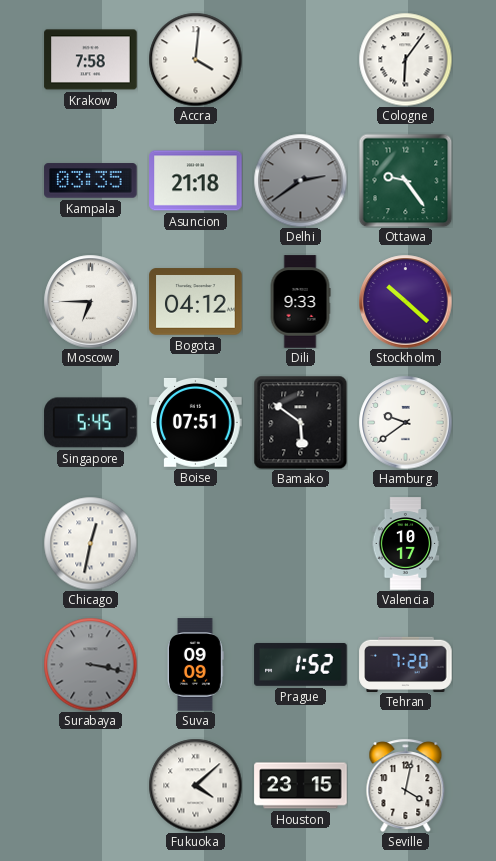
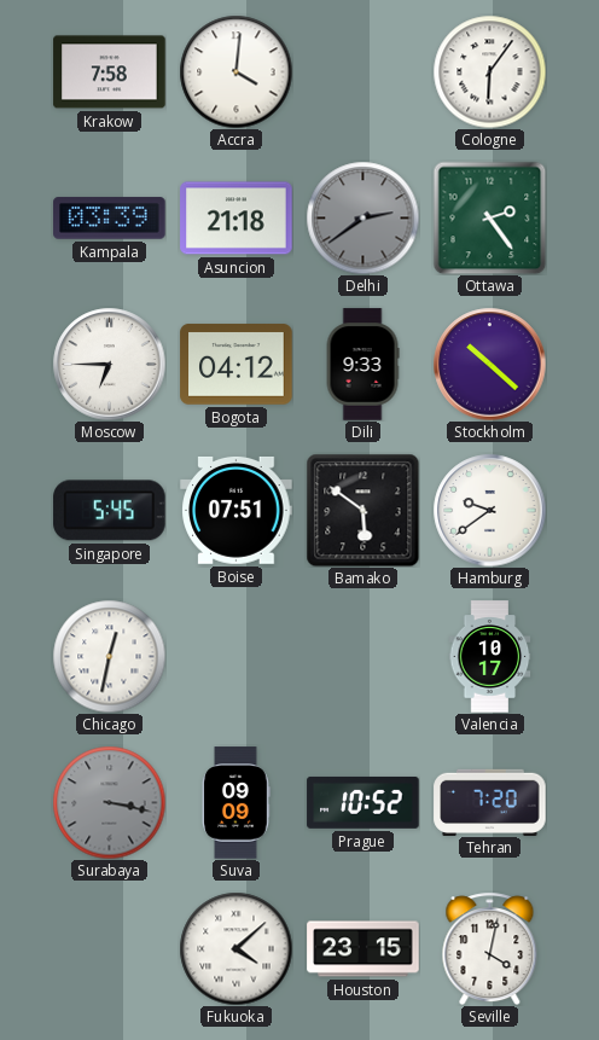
Kampala: 03:35 -> 03:39 (110, 219)
Ottawa: 9:24 -> 2:24 (489, 217)
Prague: 1:52 -> 10:52 (364, 803)
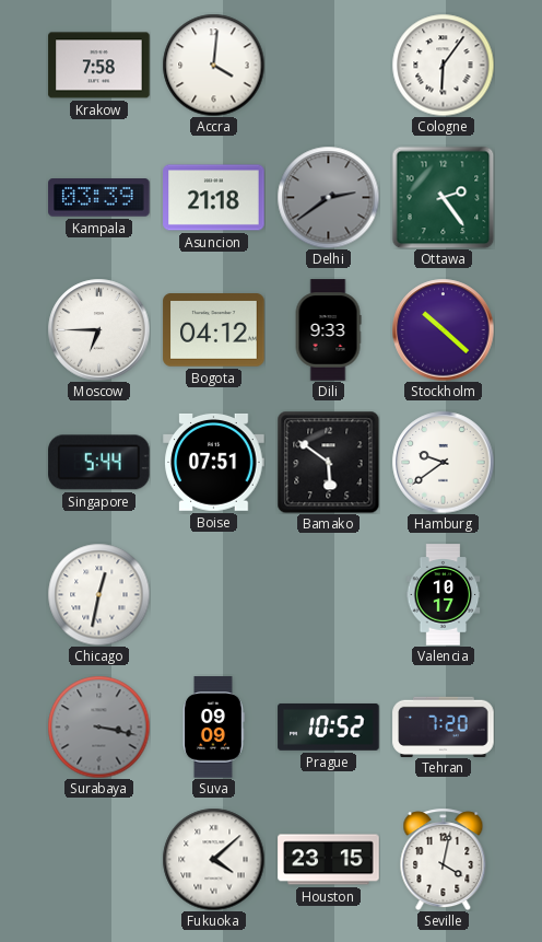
Singapore: 5:45 -> 5:44 (99, 463)
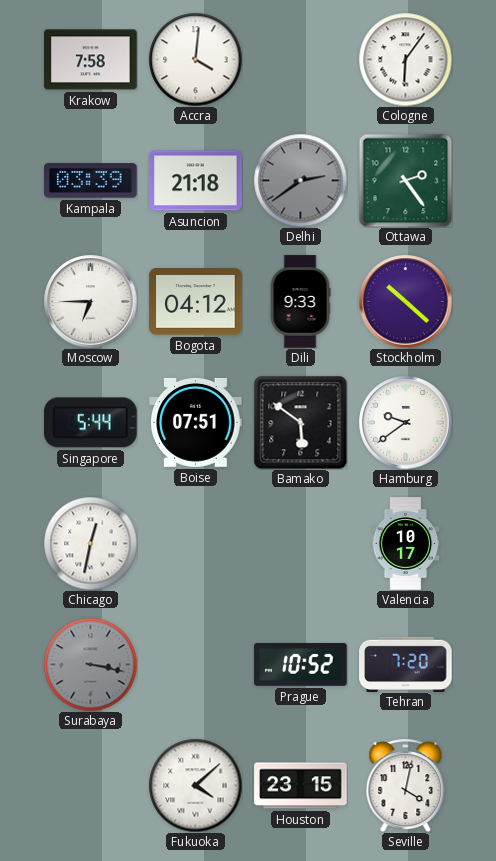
Suva: 09:09 -> none (214, 728)
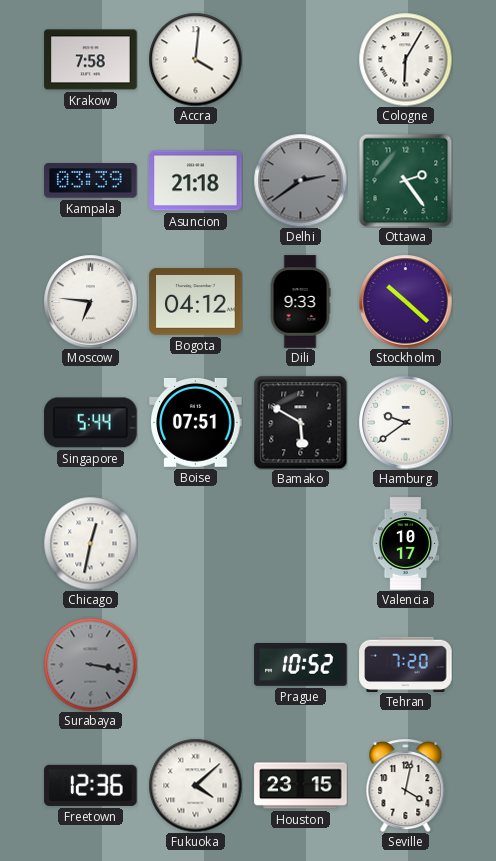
Cologne: 6:06 -> 6:05 (405, 59)
Moscow: 6:45 -> 6:46 (90, 301)
Bamako: 5:51 -> 5:50 (300, 422)
Freetown: none -> 12:36 (91, 785)
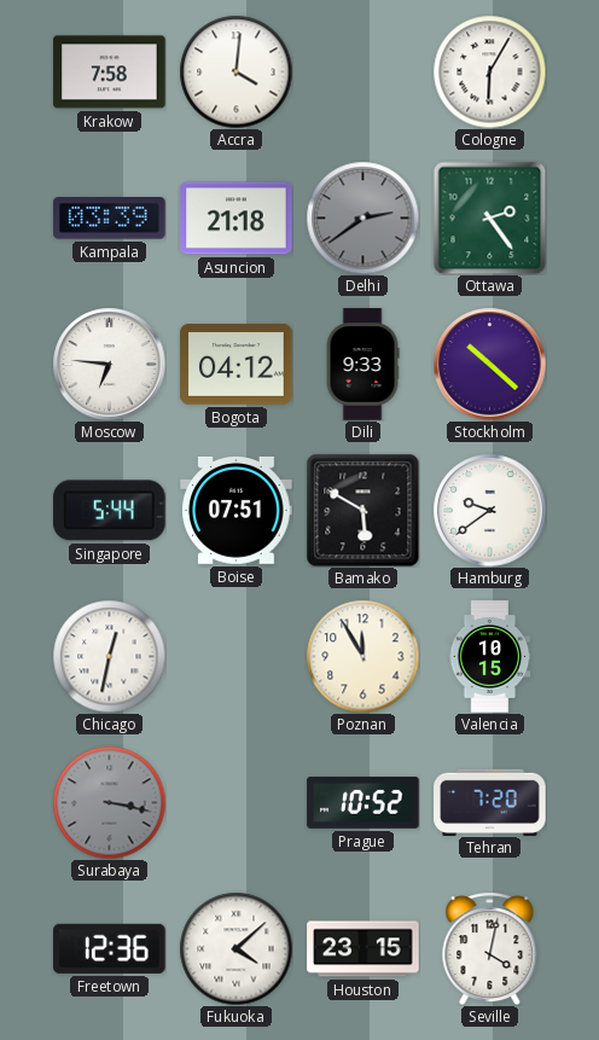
Poznan: none -> 11:55 (362, 656)
Valencia: 10:17 -> 10:15 (490, 657)
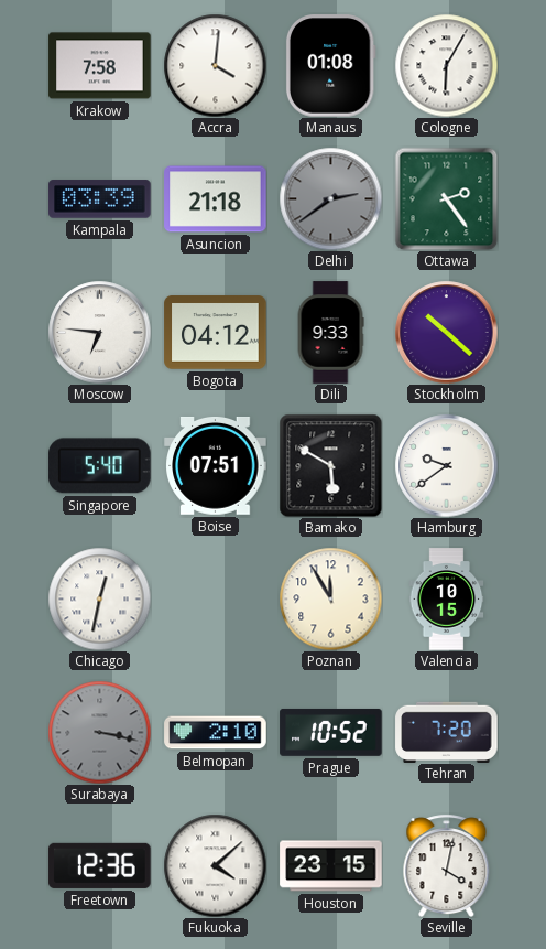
Manaus: none -> 01:08 (330, 66)
Singapore: 5:44 -> 5:40 (100, 466)
Belmopan: none -> 2:10 (216, 733)
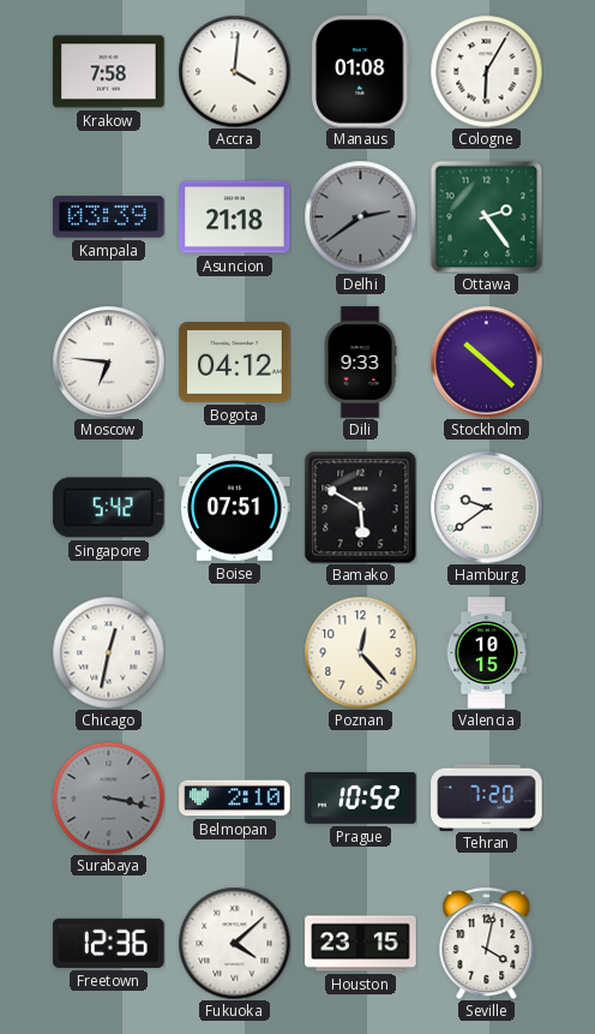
Singapore: 5:40 -> 5:42 (109, 508)
Poznan: 11:55 -> 12:23 (360, 652)
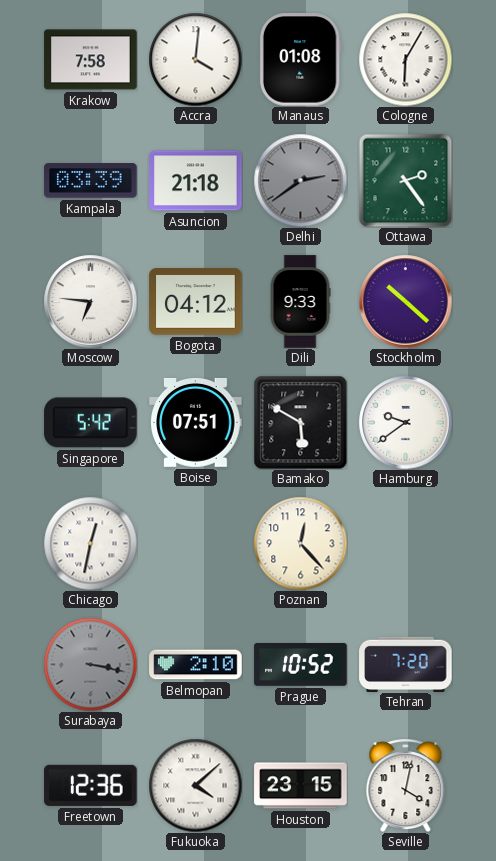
Valencia: 10:15 -> none (487, 653)
